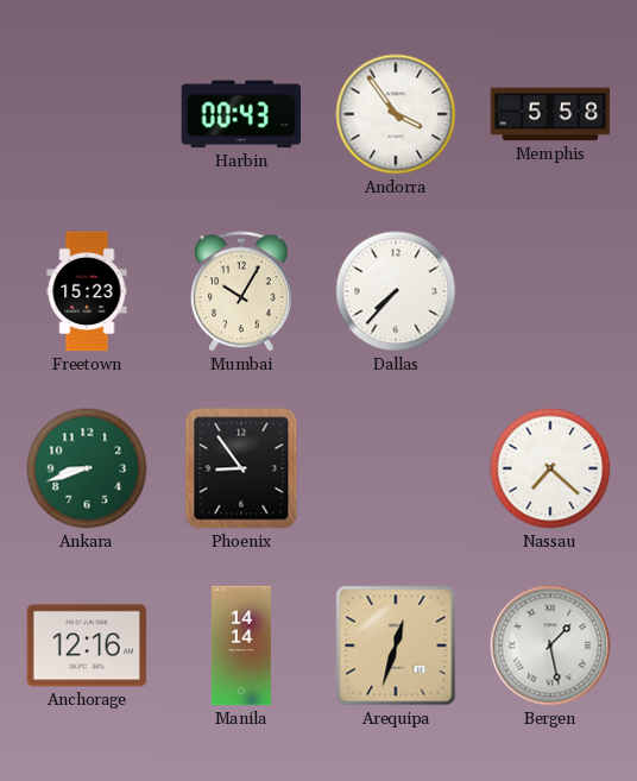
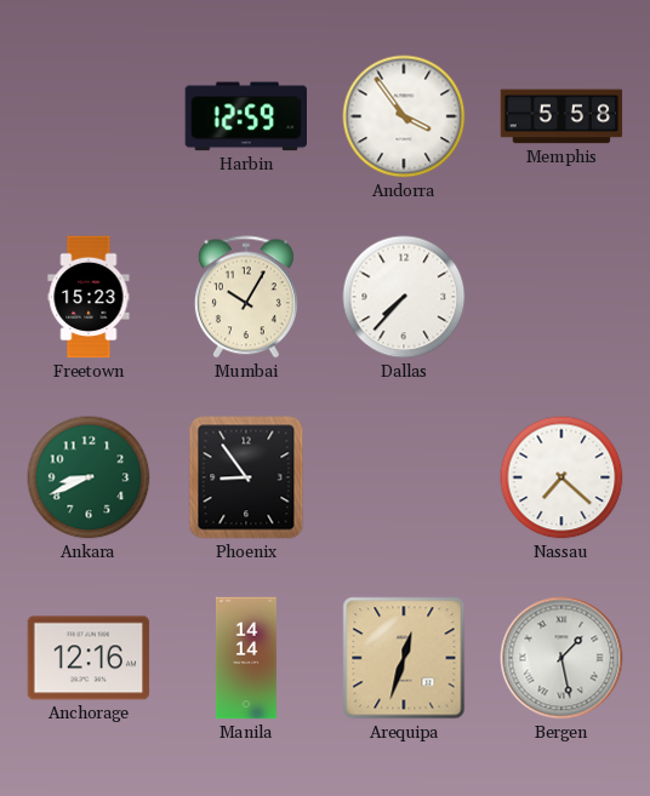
Harbin: 00:43 -> 12:59 (246, 116)
Ankara: 8:42 -> 8:41 (89, 477)
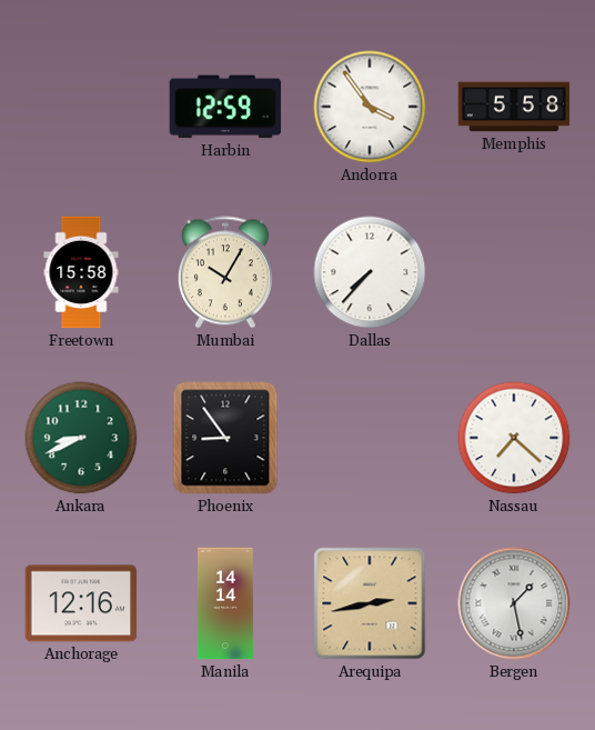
Freetown: 15:23 -> 15:58 (81, 272)
Arequipa: 12:33 -> 2:43 (370, 603)
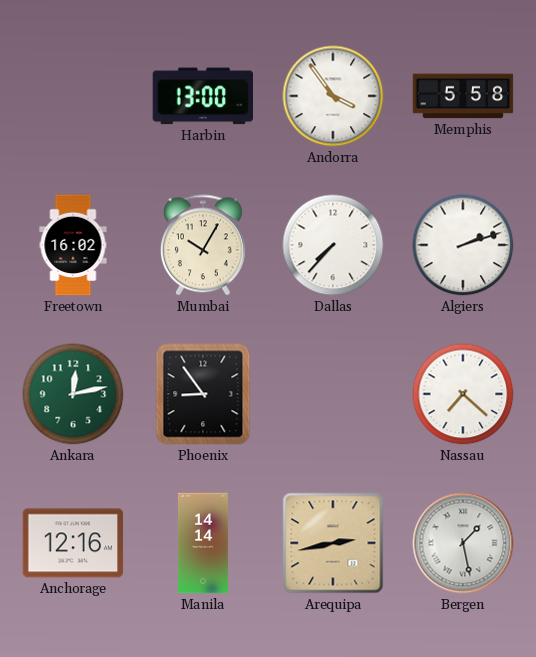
Harbin: 12:59 -> 13:00 (203, 96)
Freetown: 15:58 -> 16:02 (73, 245)
Algiers: none -> 2:12 (463, 245)
Ankara: 8:41 -> 12:13 (73, 394)
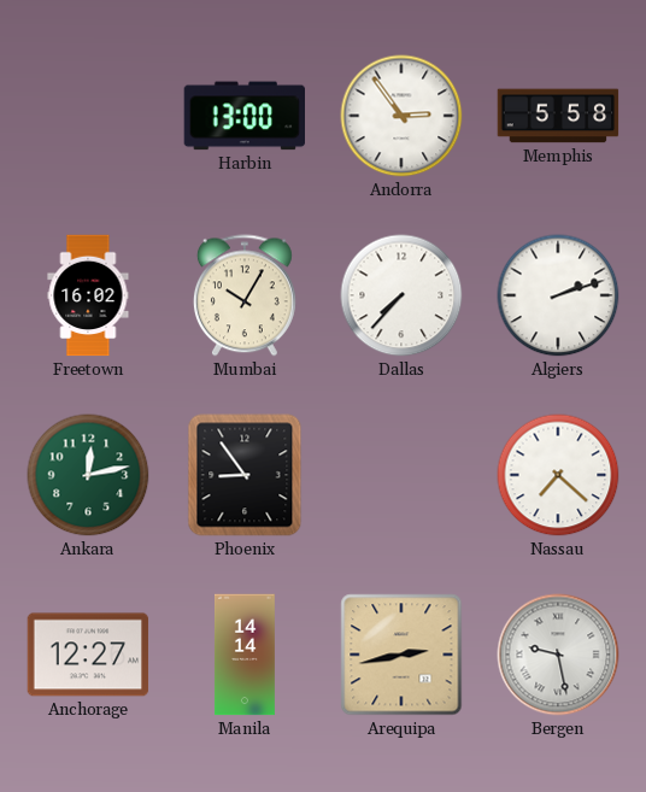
Andorra: 3:54 -> 2:54 (401, 116)
Anchorage: 12:16 -> 12:27 (88, 655)
Bergen: 1:28 -> 9:28 (558, 655)
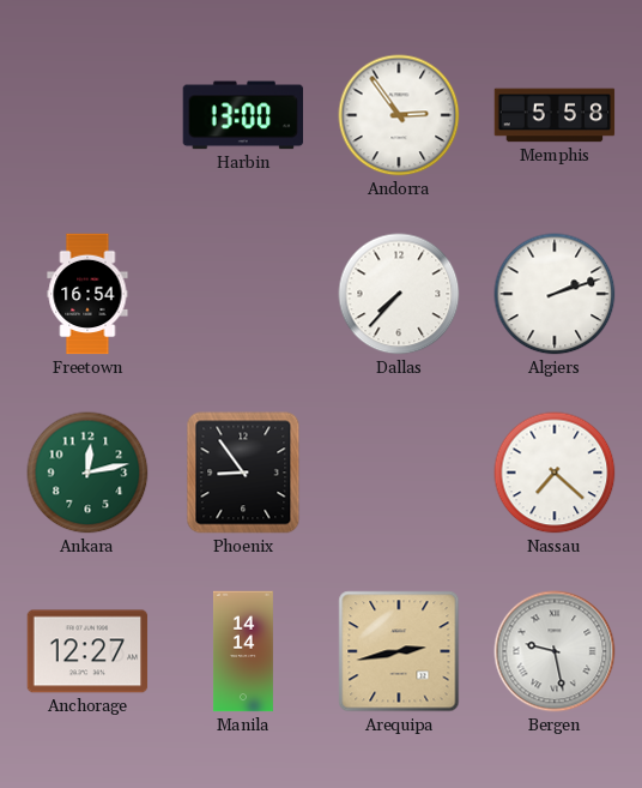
Freetown: 16:02 -> 16:54 (87, 294)
Mumbai: 10:05 -> none (245, 295)
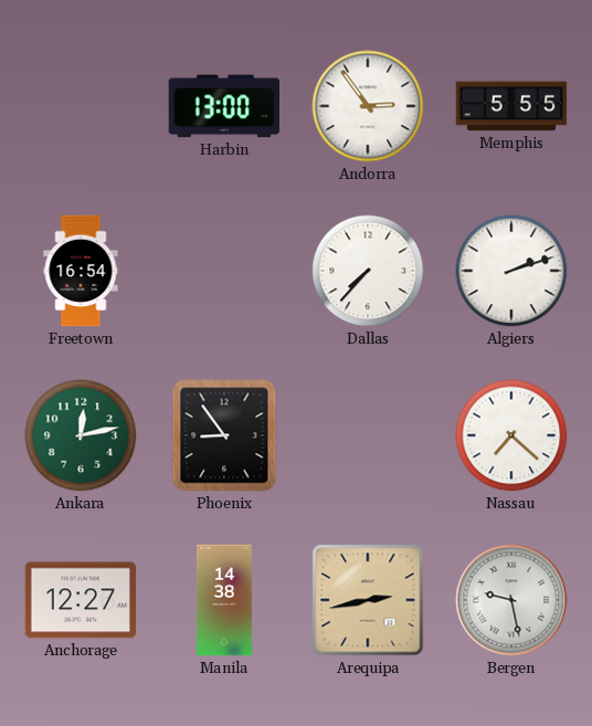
Memphis: 5:58 -> 5:55 (511, 106)
Manila: 14:14 -> 14:38 (224, 600)
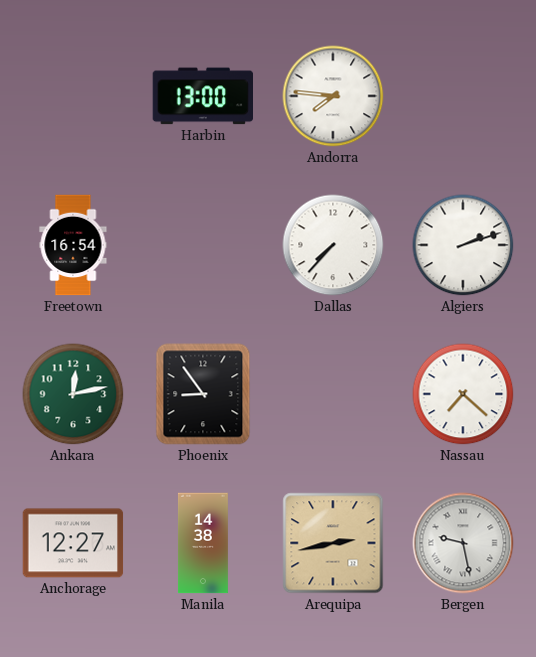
Andorra: 2:54 -> 7:46 (333, 96)
Memphis: 5:55 -> none (511, 106)
